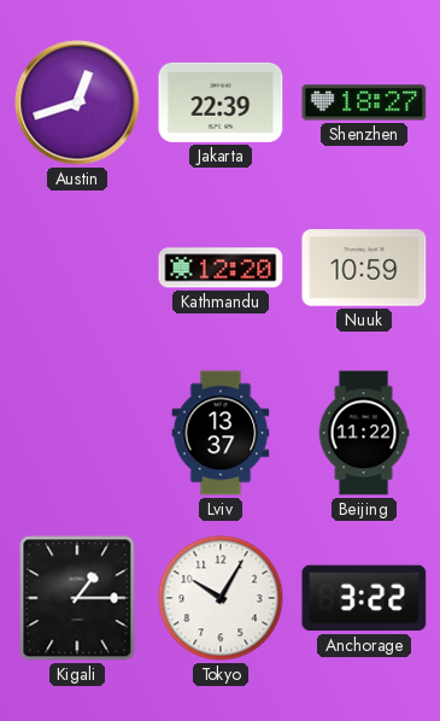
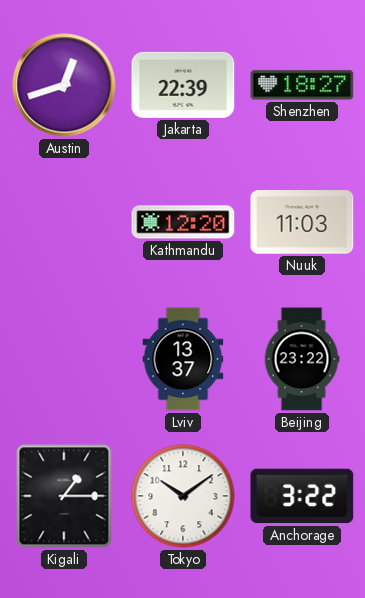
Nuuk: 10:59 -> 11:03 (302, 222)
Beijing: 11:22 -> 23:22 (302, 359)
Tokyo: 10:05 -> 10:09 (183, 496)
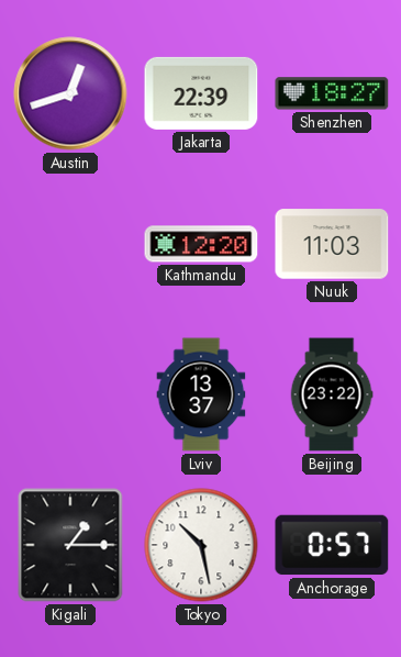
Tokyo: 10:09 -> 10:28 (201, 545)
Anchorage: 3:22 -> 0:57 (332, 545)
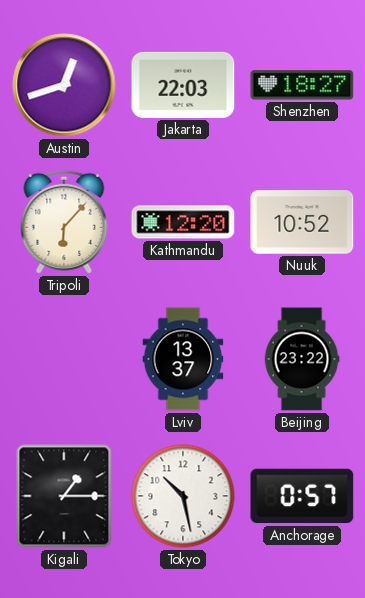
Jakarta: 22:39 -> 22:03 (183, 85)
Tripoli: none -> 6:07 (64, 222)
Nuuk: 11:03 -> 10:52 (302, 222)
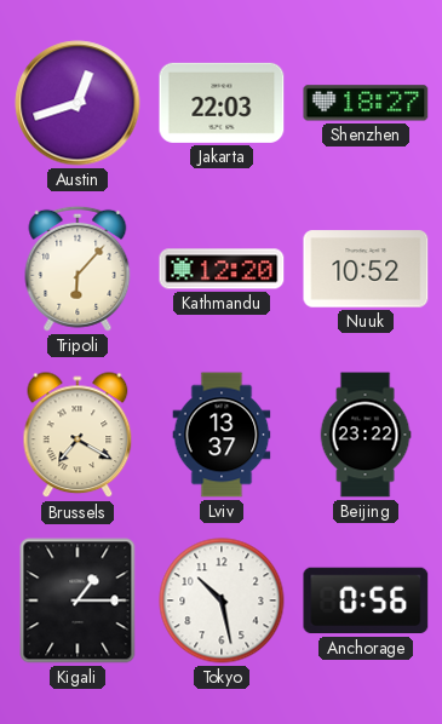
Brussels: none -> 7:20 (78, 436)
Anchorage: 0:57 -> 0:56 (366, 601)
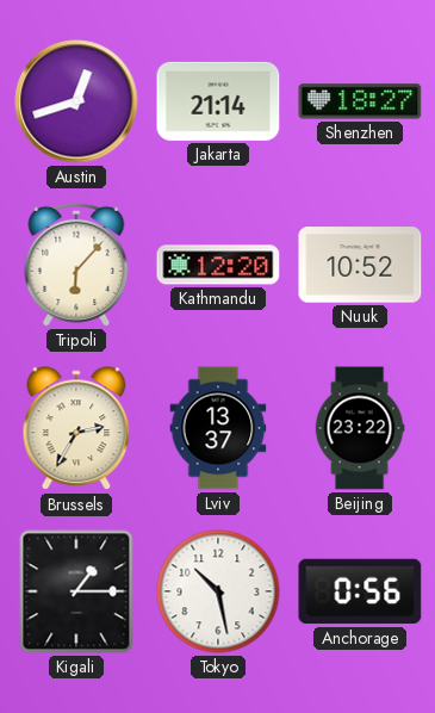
Jakarta: 22:03 -> 21:14 (218, 101)
Brussels: 7:20 -> 2:35 (76, 429)
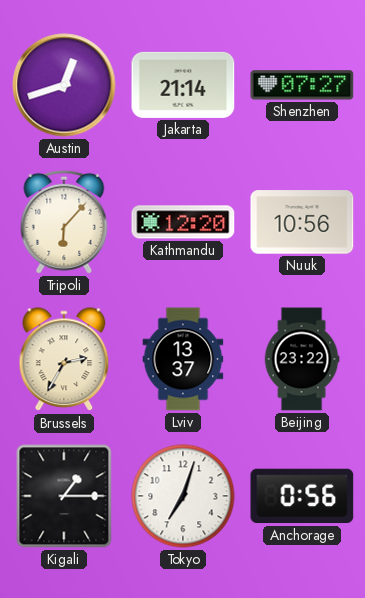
Shenzhen: 18:27 -> 07:27 (302, 85)
Nuuk: 10:52 -> 10:56 (302, 222)
Tokyo: 10:28 -> 7:03 (183, 496)
